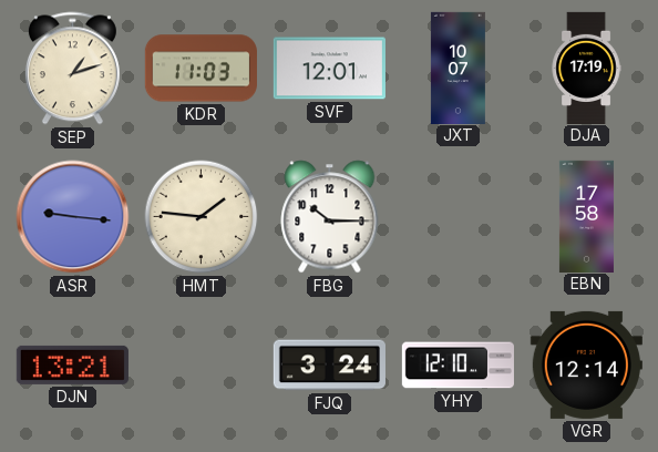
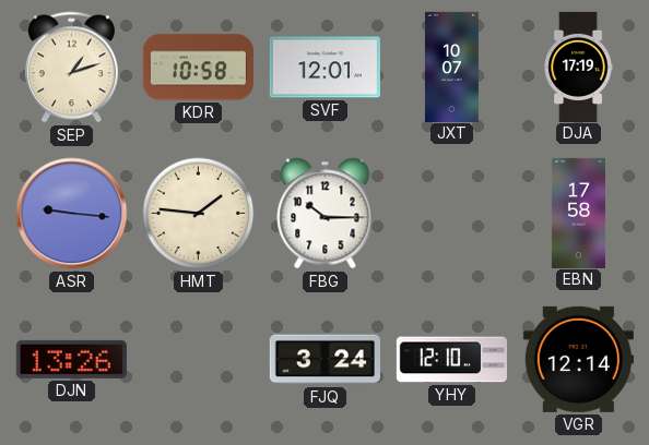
KDR: 11:03 -> 10:58 (198, 68)
DJN: 13:21 -> 13:26 (71, 359)
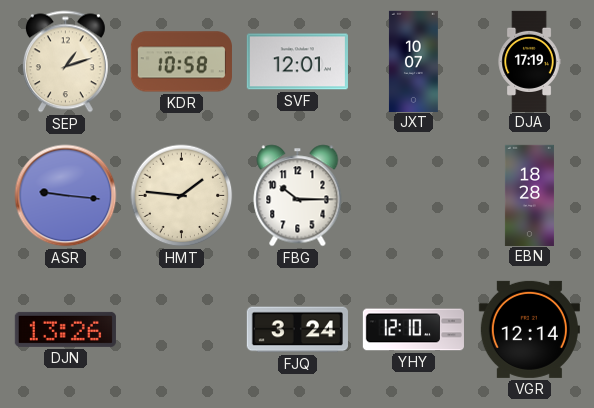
EBN: 17:58 -> 18:28 (529, 195)
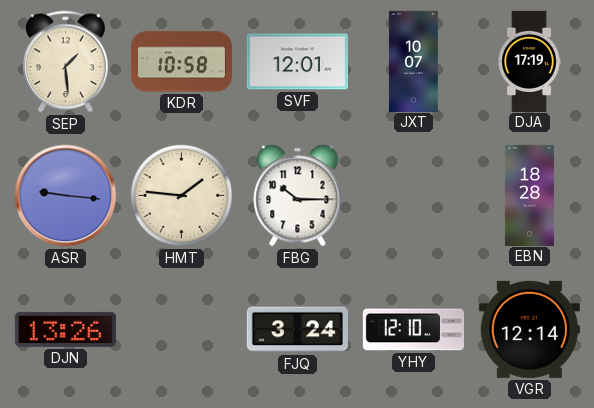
SEP: 1:12 -> 1:29 (65, 62)
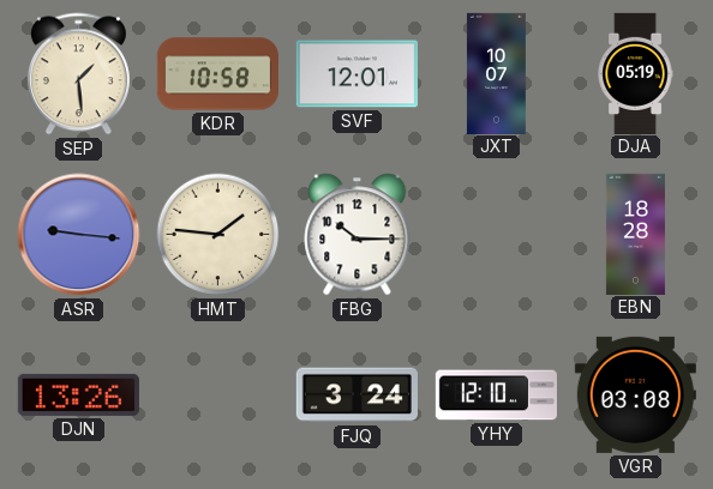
DJA: 17:19 -> 05:19 (635, 73)
VGR: 12:14 -> 03:08 (635, 394)
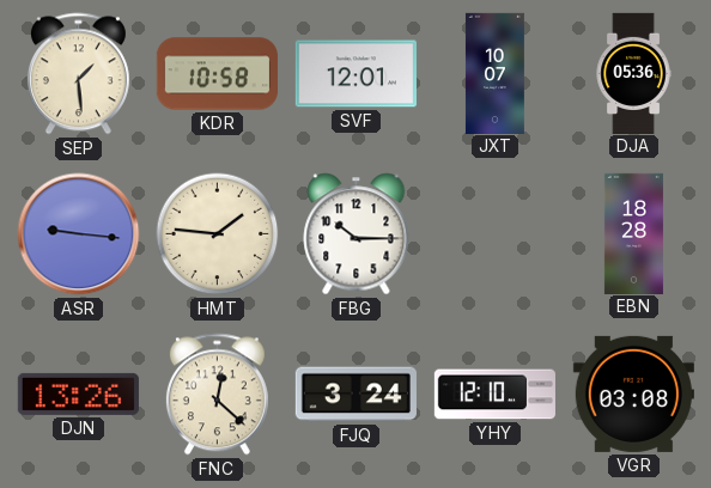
DJA: 05:19 -> 05:36 (633, 73)
FNC: none -> 12:22 (217, 395)
